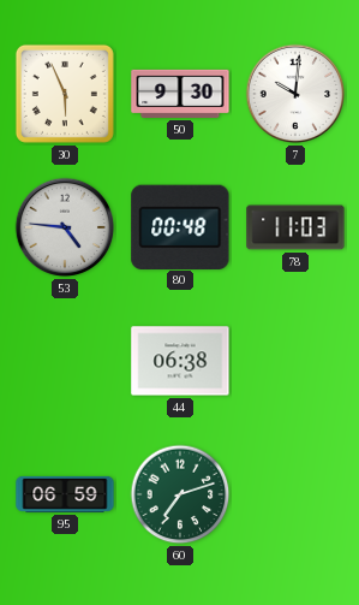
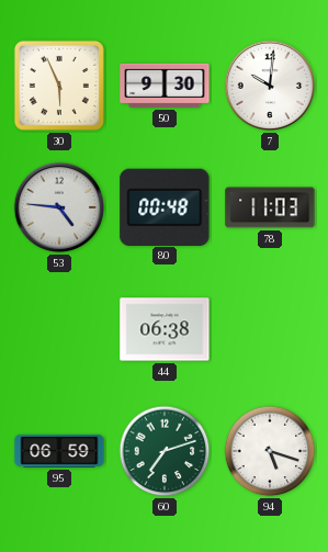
94: none -> 5:18 (270, 451)
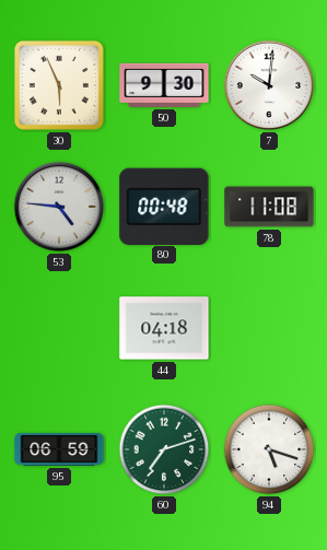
78: 11:03 -> 11:08 (269, 207)
44: 06:38 -> 04:18 (164, 328)
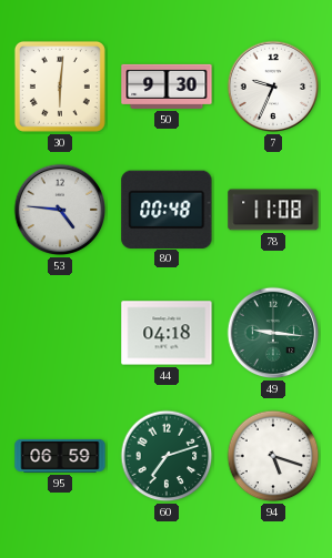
30: 5:56 -> 6:01 (60, 87)
7: 10:01 -> 9:34 (273, 87)
49: none -> 9:16 (273, 333)
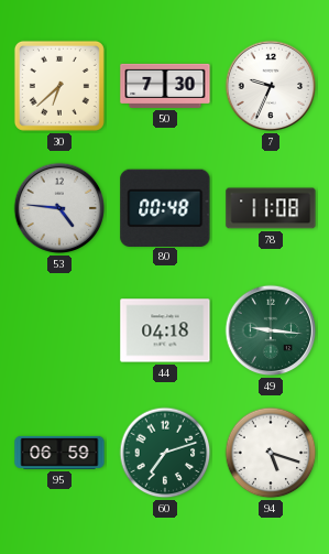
30: 6:01 -> 6:38 (59, 86)
50: 9:30 -> 7:30 (165, 86)
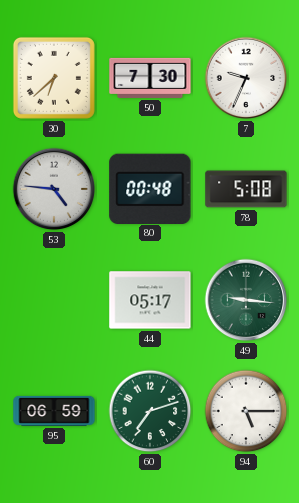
78: 11:08 -> 5:08 (246, 189)
44: 04:18 -> 05:17 (150, 300)
94: 5:18 -> 5:15 (246, 411)
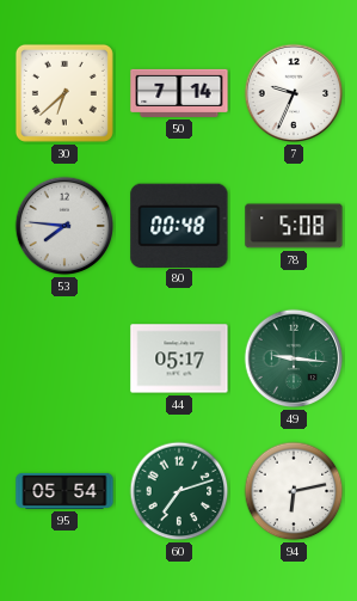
50: 7:30 -> 7:14 (179, 93)
53: 4:46 -> 7:46 (64, 226)
95: 06:59 -> 05:54 (64, 491)
94: 5:15 -> 6:13 (294, 491)
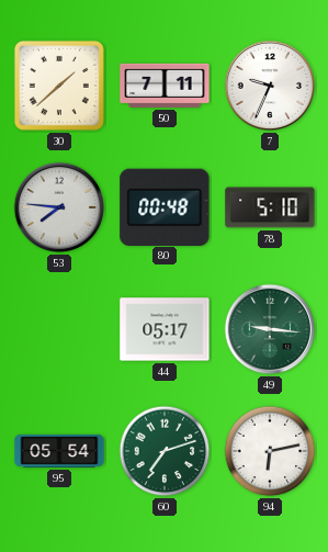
30: 6:38 -> 1:38 (59, 86)
50: 7:14 -> 7:11 (165, 86)
78: 5:08 -> 5:10 (270, 207)
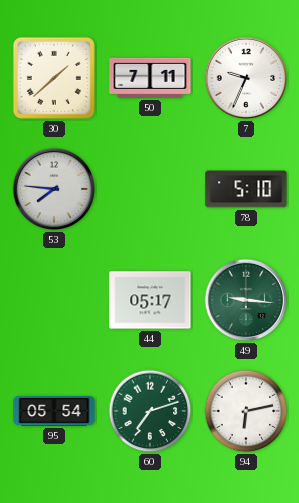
80: 00:48 -> none (165, 206)
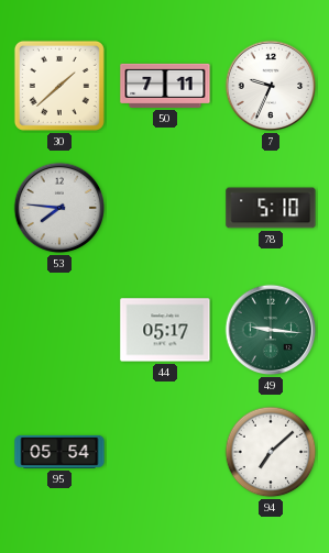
60: 7:12 -> none (150, 411)
94: 6:13 -> 7:08 (271, 452)
